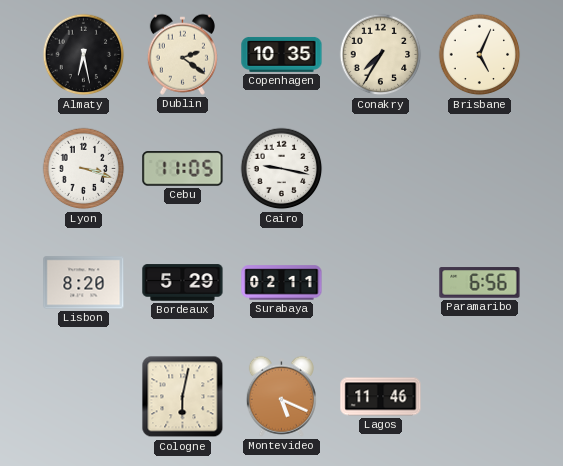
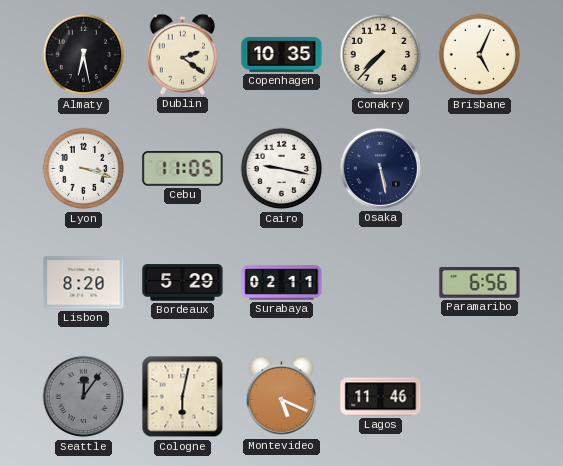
Conakry: 7:35 -> 7:37 (381, 55)
Osaka: none -> 5:28 (380, 168)
Seattle: none -> 12:06 (84, 397)
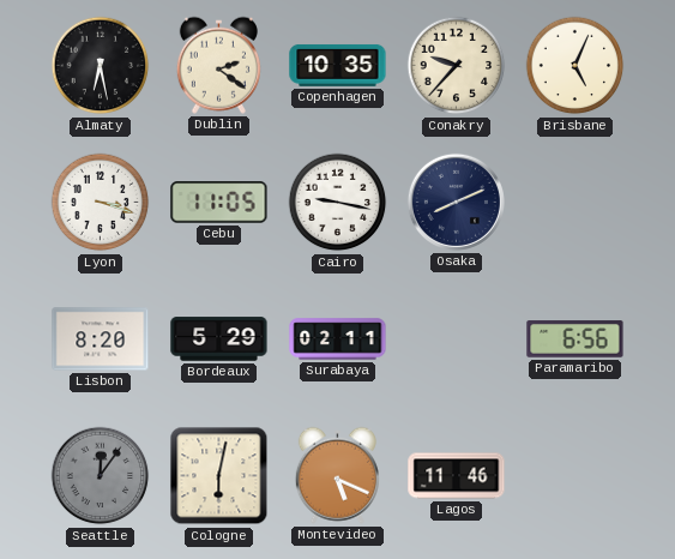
Conakry: 7:37 -> 9:37 (457, 66)
Osaka: 5:28 -> 8:11 (456, 202)
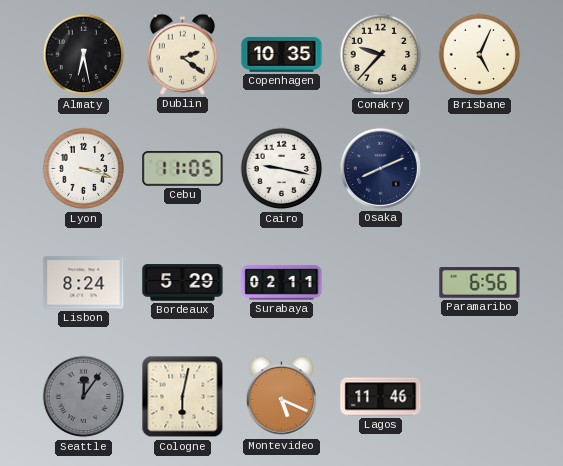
Lisbon: 8:20 -> 8:24 (84, 283)
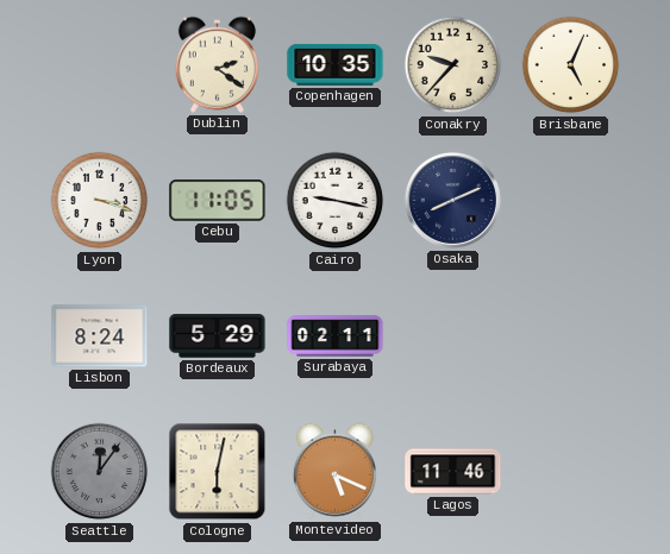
Almaty: 6:28 -> none (84, 55)
Paramaribo: 6:56 -> none (480, 283)
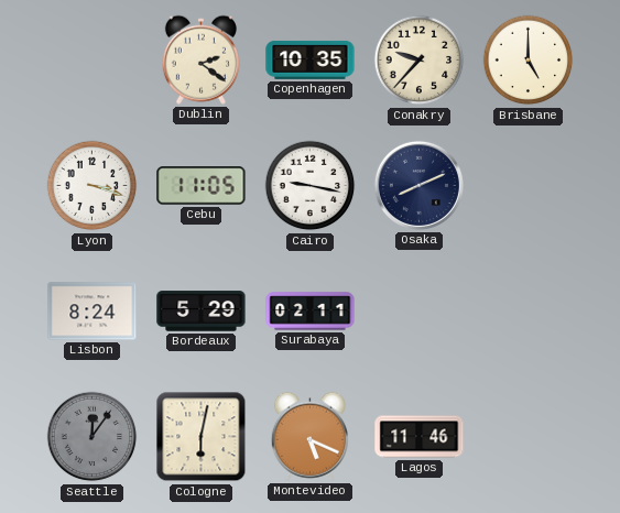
Brisbane: 5:04 -> 5:00 (529, 61)
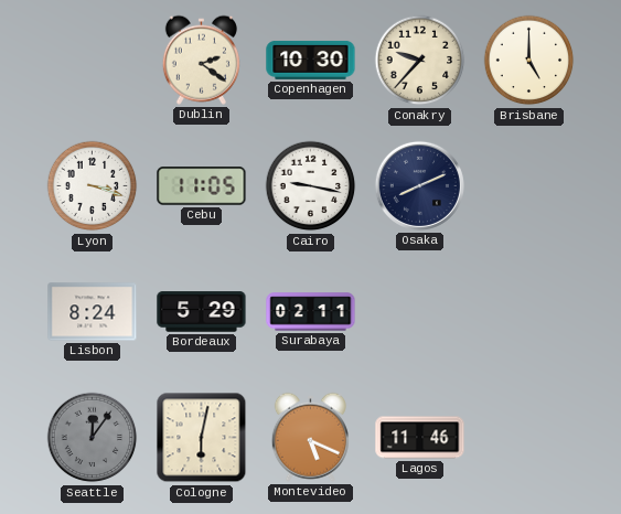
Copenhagen: 10:35 -> 10:30 (311, 60)
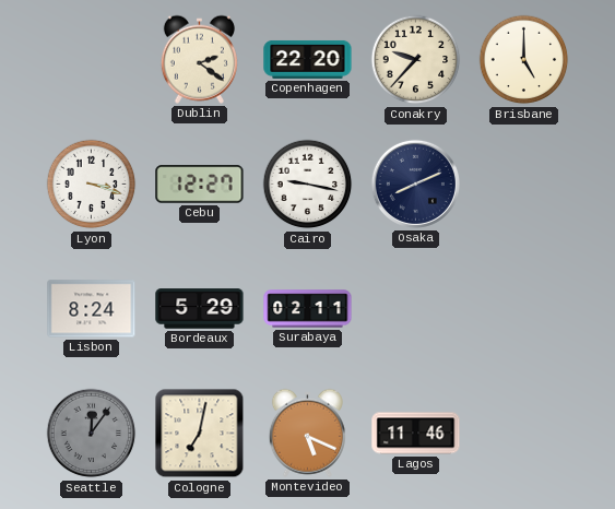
Copenhagen: 10:30 -> 22:20 (308, 59)
Cebu: 11:05 -> 12:27 (200, 185)
Cologne: 6:02 -> 7:02 (200, 434)
